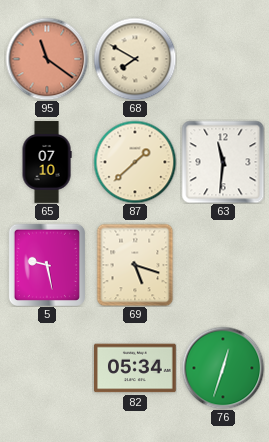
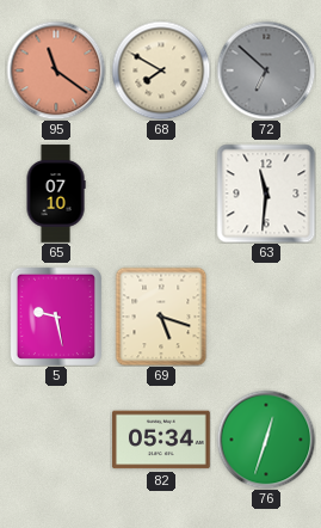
72: none -> 6:52 (266, 70)
87: 1:38 -> none (135, 162)
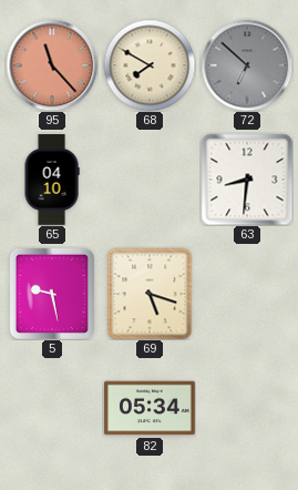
95: 11:21 -> 11:23 (52, 65)
65: 07:10 -> 04:10 (52, 180)
63: 11:31 -> 8:31 (247, 180)
76: 12:33 -> none (266, 440)
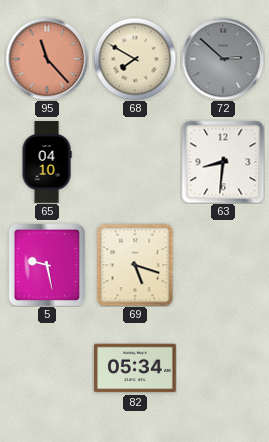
72: 6:52 -> 2:52 (223, 59)
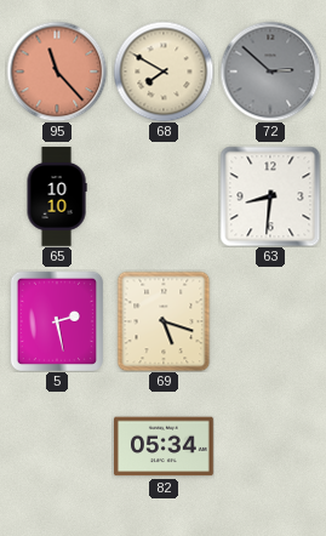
65: 04:10 -> 10:10 (57, 196)
5: 9:28 -> 2:28 (57, 321)
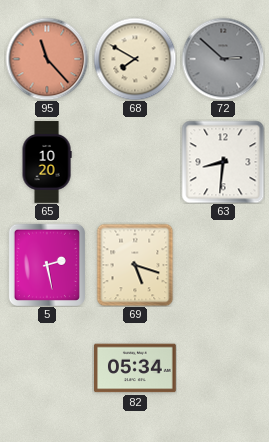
65: 10:10 -> 10:20 (47, 162)
